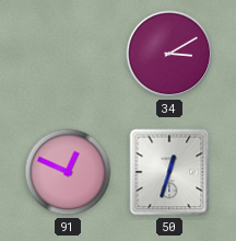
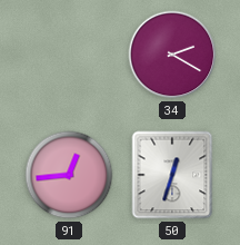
34: 3:10 -> 2:20 (172, 55)
91: 12:49 -> 12:44 (69, 175)
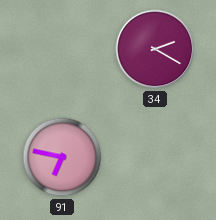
91: 12:44 -> 6:47 (62, 157)
50: 12:33 -> none (172, 175)
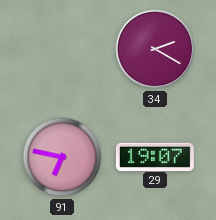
29: none -> 19:07 (155, 156)
